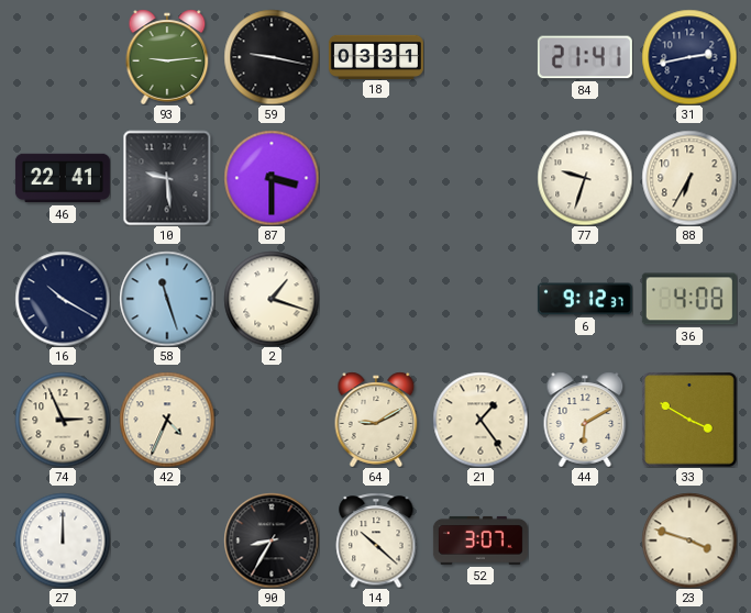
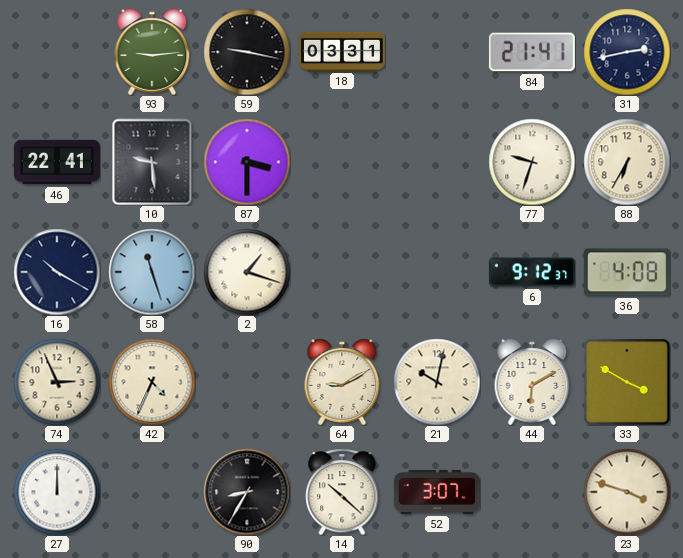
21: 1:24 -> 10:02 (437, 382)
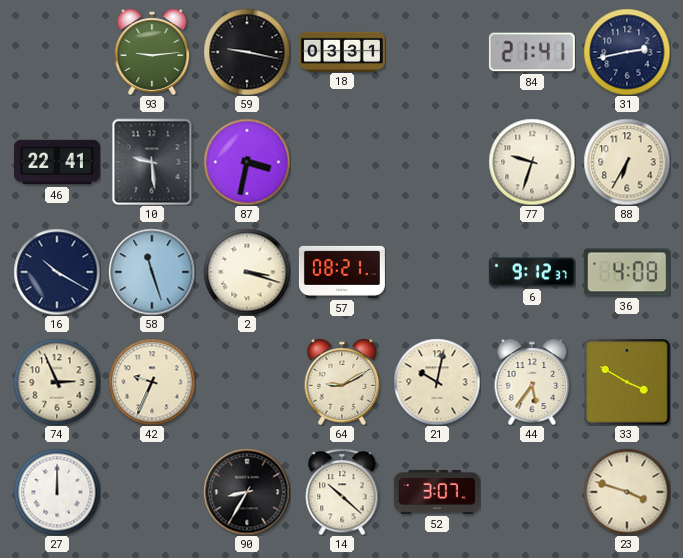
87: 3:30 -> 3:32 (247, 162)
2: 1:18 -> 3:18 (247, 272)
57: none -> 08:21 (342, 272)
42: 4:34 -> 9:34 (152, 382)
44: 6:10 -> 5:36 (532, 382)
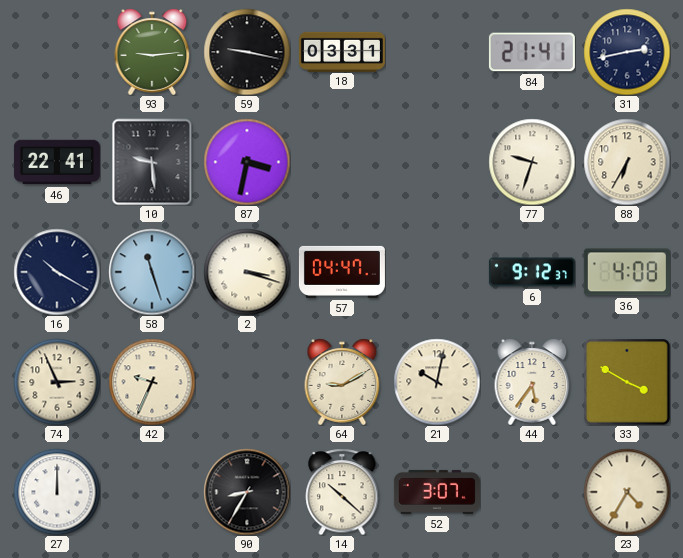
57: 08:21 -> 04:47 (342, 272)
23: 3:48 -> 4:35 (627, 492)
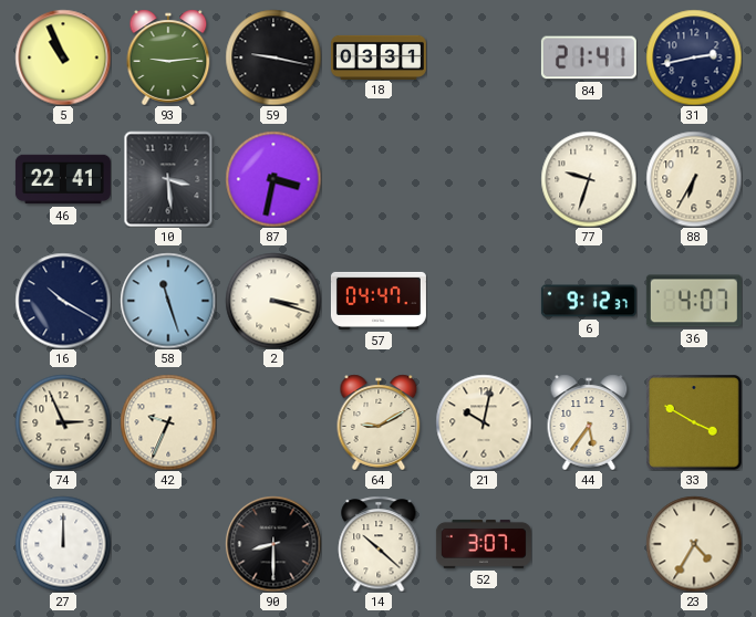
5: none -> 10:56 (63, 57)
10: 9:29 -> 3:29 (168, 179)
36: 4:08 -> 4:07 (694, 301)
90: 8:35 -> 8:30 (273, 544)
